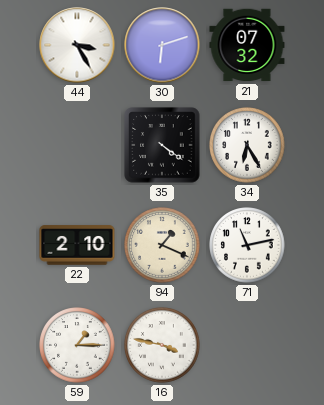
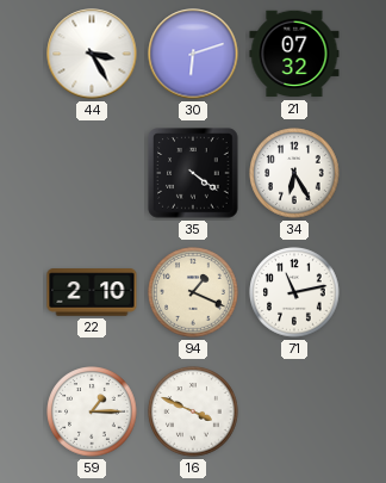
16: 3:47 -> 3:49 (193, 411)
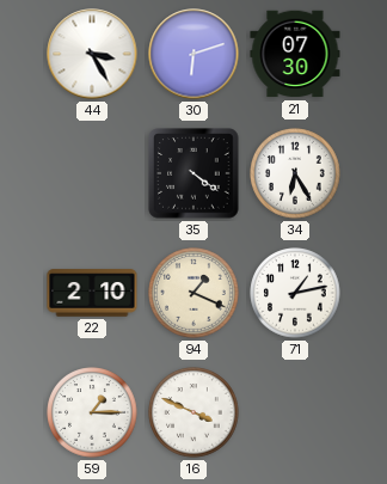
21: 07:32 -> 07:30 (295, 54)
71: 11:13 -> 1:13 (295, 293)
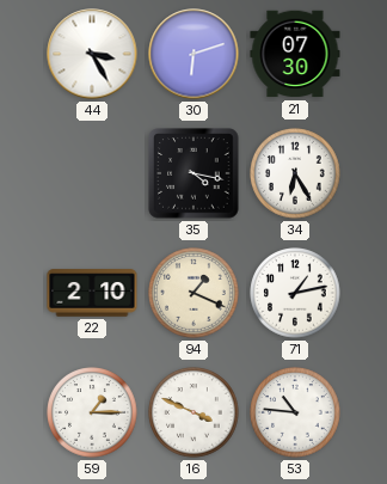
35: 4:21 -> 4:17 (193, 173)
53: none -> 10:46 (295, 412)
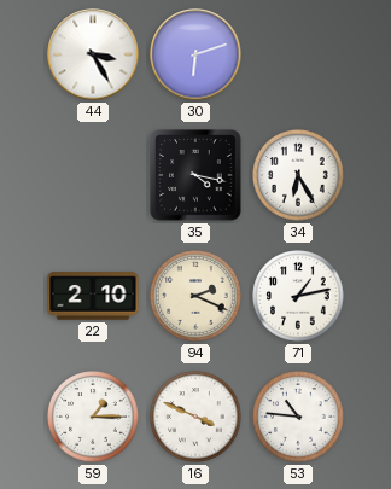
21: 07:30 -> none (295, 54)
94: 1:19 -> 2:19 (195, 296)
